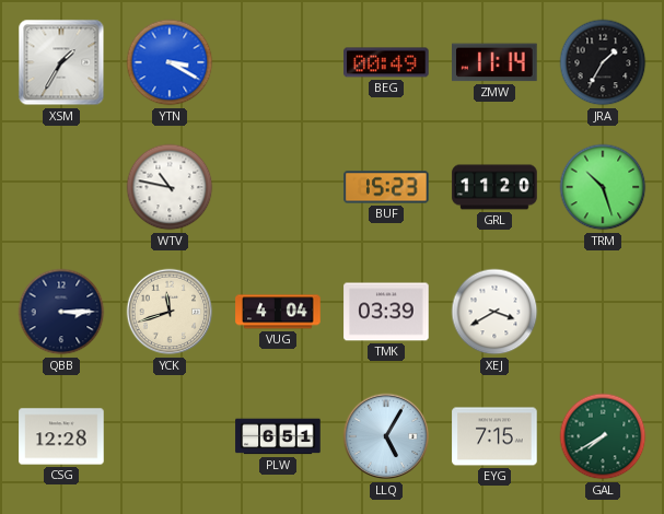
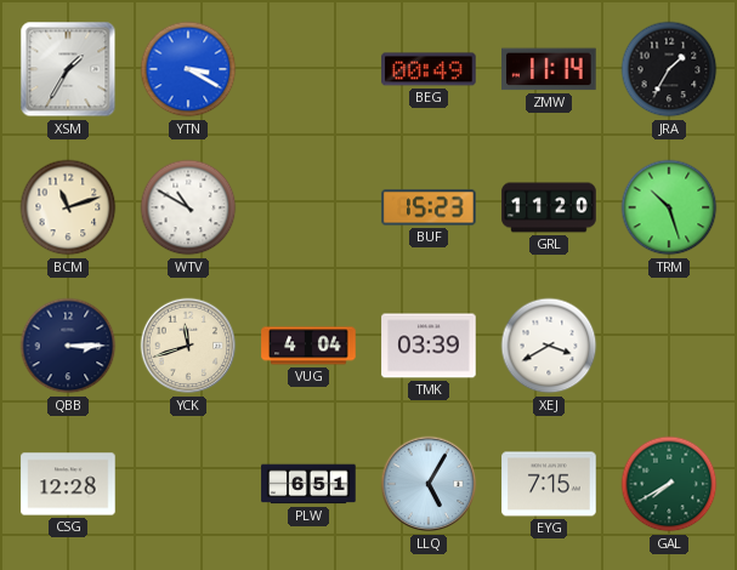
BCM: none -> 11:12 (68, 207)
WTV: 10:47 -> 10:50 (188, 207)
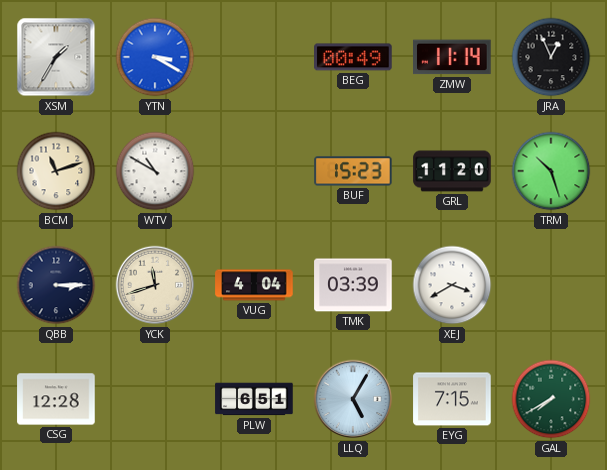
JRA: 1:35 -> 12:56 (551, 57)
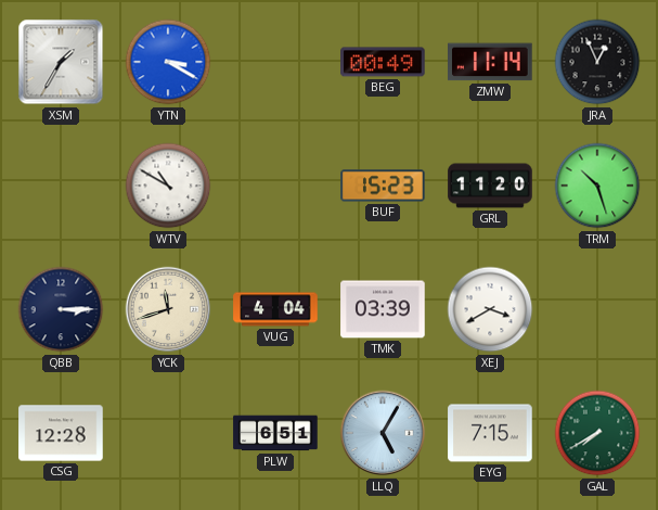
BCM: 11:12 -> none (56, 171)
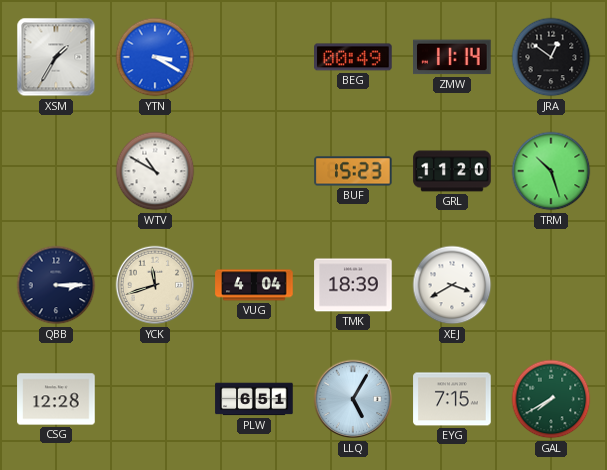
JRA: 12:56 -> 12:51 (551, 57)
TMK: 03:39 -> 18:39 (353, 285)
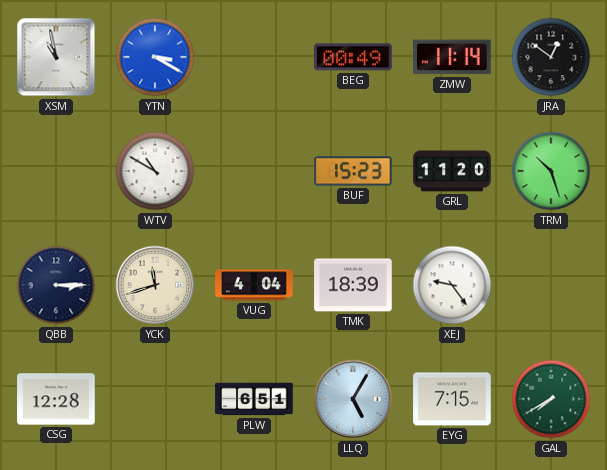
XSM: 1:35 -> 10:58 (56, 57)
XEJ: 3:40 -> 9:24 (452, 285)
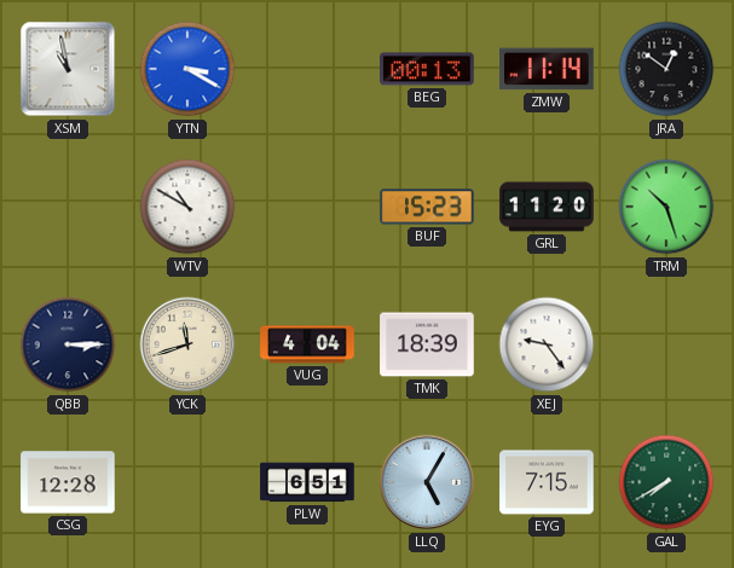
BEG: 00:49 -> 00:13 (427, 69)
